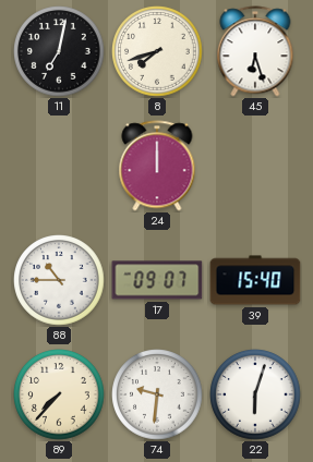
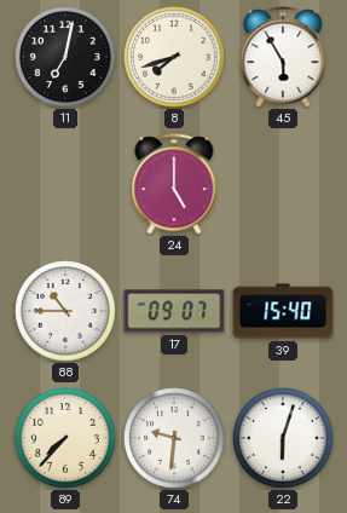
45: 6:27 -> 5:55 (283, 57)
24: 12:00 -> 5:00 (174, 184)
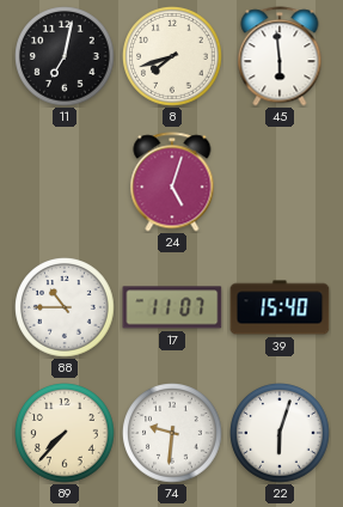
45: 5:55 -> 5:59 (280, 56)
24: 5:00 -> 5:03 (172, 182)
17: 09:07 -> 11:07 (172, 307)
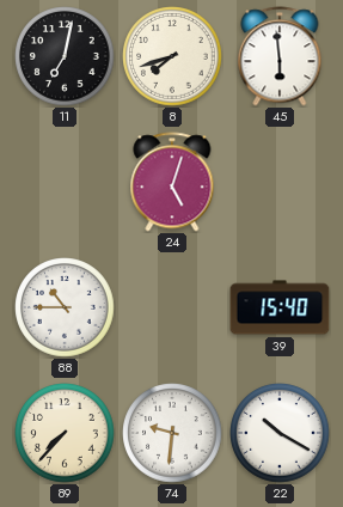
17: 11:07 -> none (172, 307)
22: 6:03 -> 10:20 (280, 433)
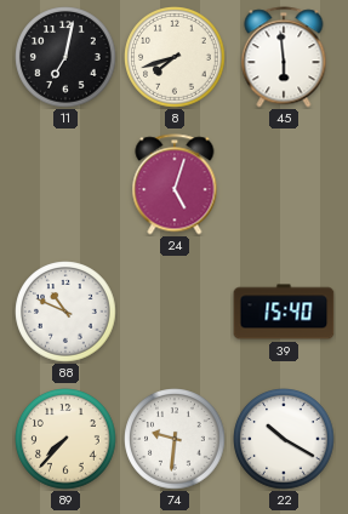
88: 10:45 -> 10:49 (65, 312)
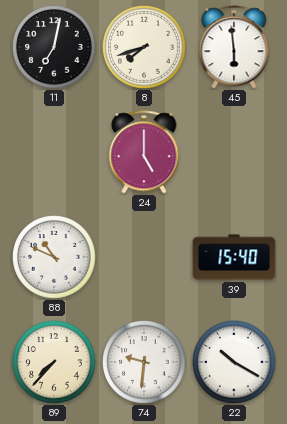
24: 5:03 -> 5:00 (144, 152)
